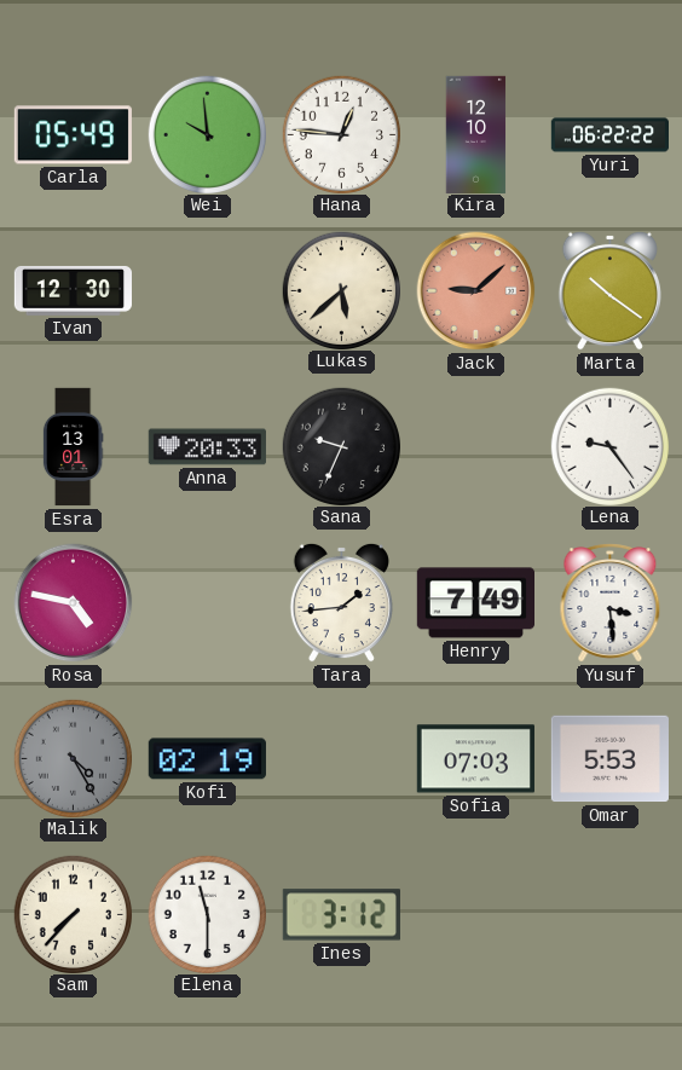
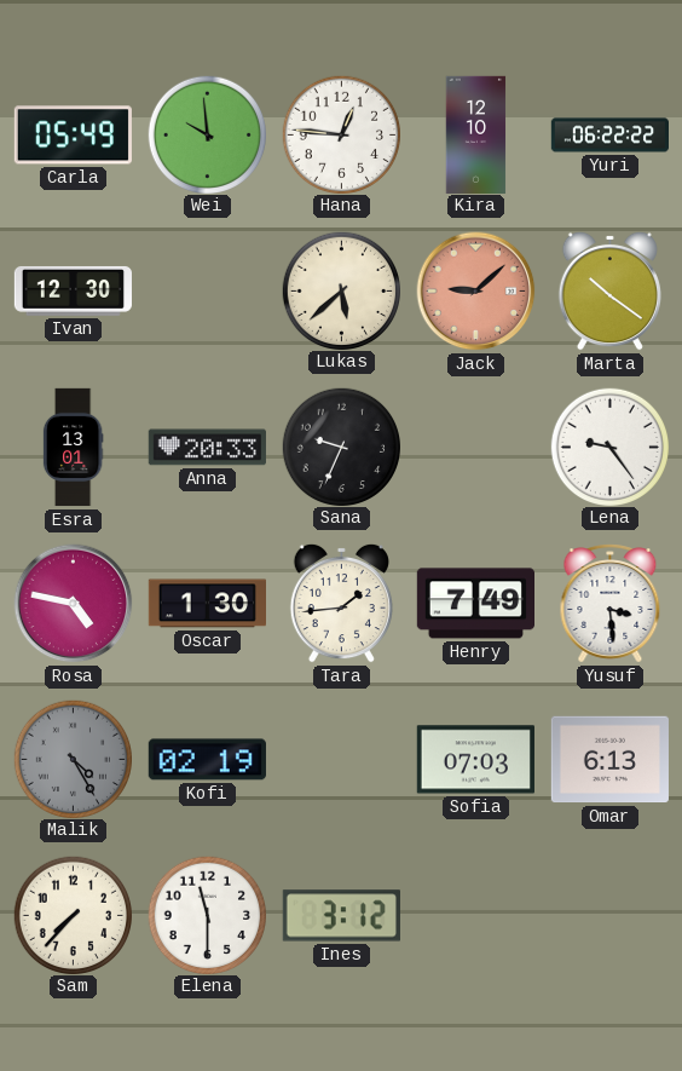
Oscar: none -> 1:30 (207, 604)
Omar: 5:53 -> 6:13 (609, 760)
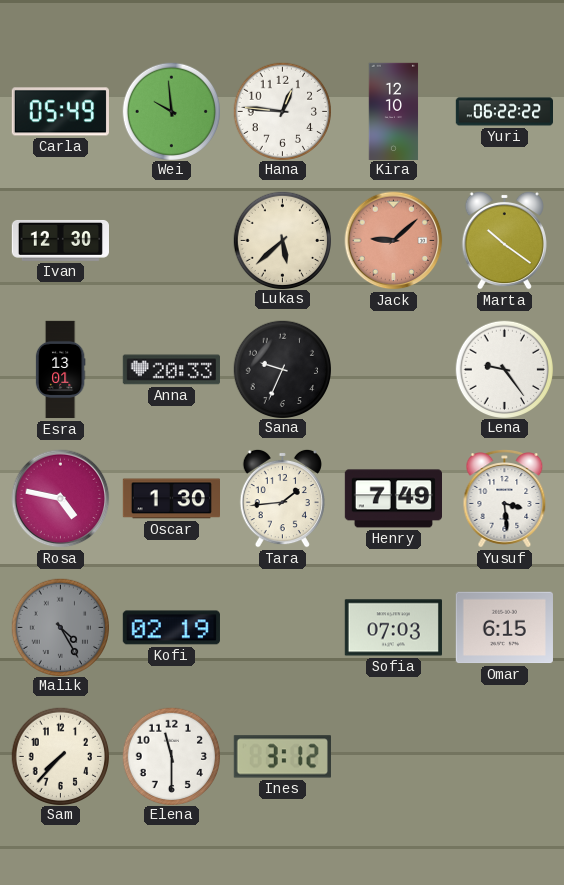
Omar: 6:13 -> 6:15 (504, 628)
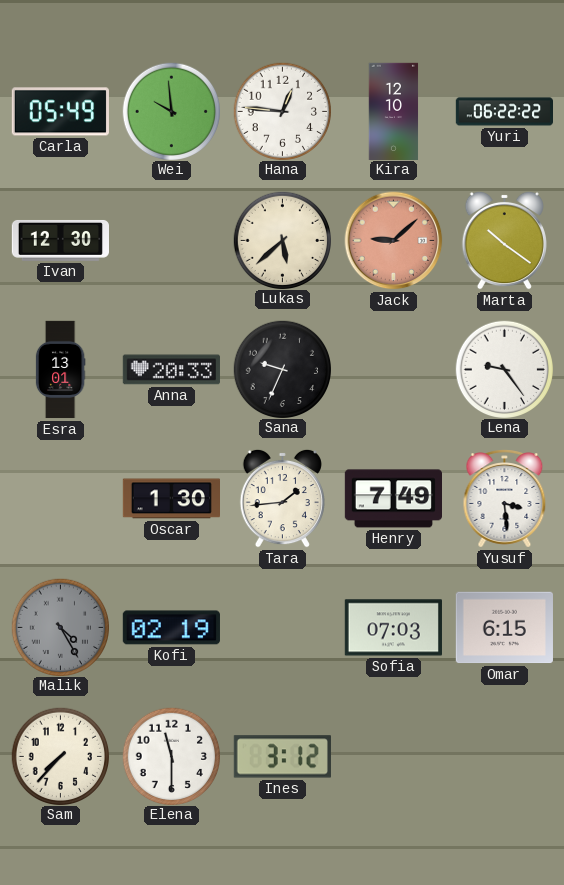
Rosa: 4:47 -> none (61, 499)
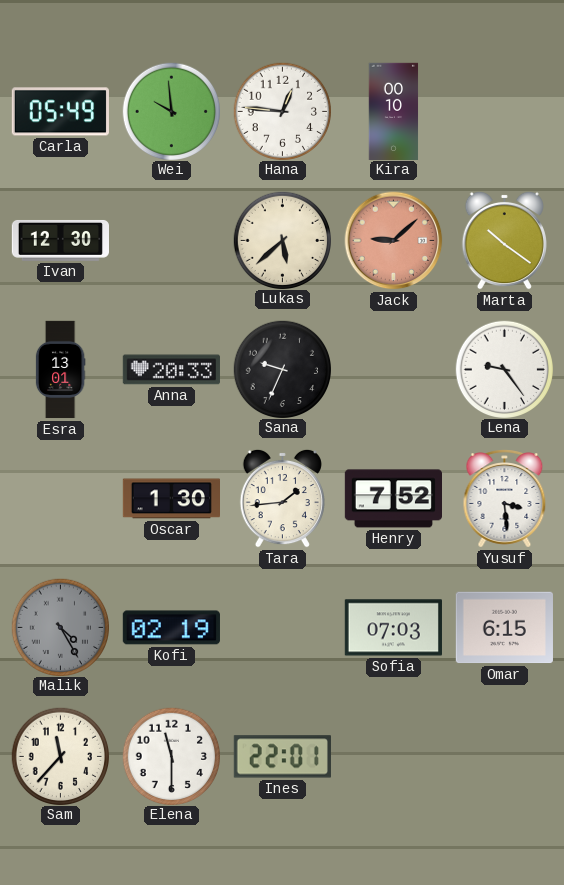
Kira: 12:10 -> 00:10 (394, 111)
Yuri: 06:22 -> none (504, 112)
Henry: 7:49 -> 7:52 (393, 499)
Sam: 7:37 -> 11:37 (60, 756)
Ines: 3:12 -> 22:01 (282, 757)
